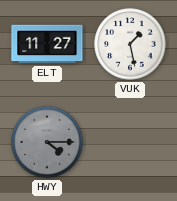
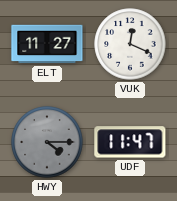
VUK: 1:28 -> 12:19 (130, 44)
UDF: none -> 11:47 (130, 142)
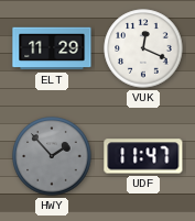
ELT: 11:27 -> 11:29 (52, 48)
HWY: 4:15 -> 1:53 (52, 156)
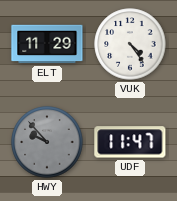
VUK: 12:19 -> 4:24 (130, 44)
HWY: 1:53 -> 9:53 (47, 142)
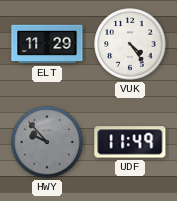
UDF: 11:47 -> 11:49 (130, 142)
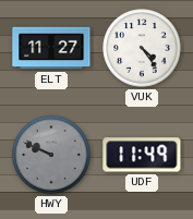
ELT: 11:29 -> 11:27 (51, 48)
HWY: 9:53 -> 9:49 (51, 155)
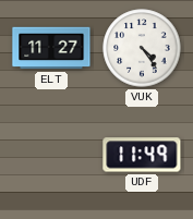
HWY: 9:49 -> none (51, 155)
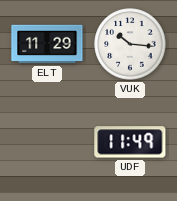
ELT: 11:27 -> 11:29 (47, 44)
VUK: 4:24 -> 10:16 (130, 44)
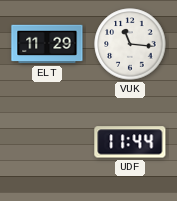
VUK: 10:16 -> 11:16 (130, 44)
UDF: 11:49 -> 11:44 (130, 142)
